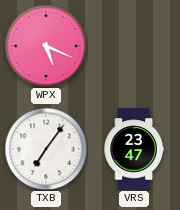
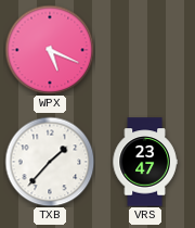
TXB: 7:06 -> 1:37 (50, 162)
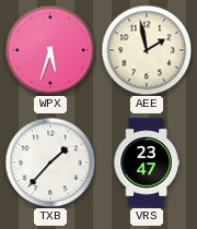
WPX: 5:19 -> 5:33 (50, 50)
AEE: none -> 1:58 (147, 50)
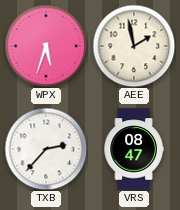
TXB: 1:37 -> 2:37 (46, 149)
VRS: 23:47 -> 08:47 (134, 149)
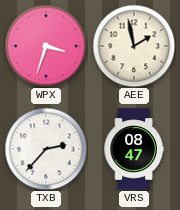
WPX: 5:33 -> 3:33 (46, 46)
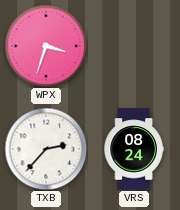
AEE: 1:58 -> none (134, 46)
VRS: 08:47 -> 08:24 (134, 149)
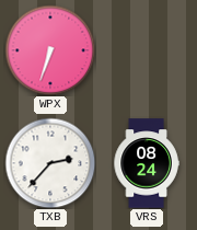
WPX: 3:33 -> 6:33 (50, 50)
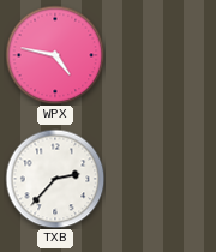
WPX: 6:33 -> 4:47 (55, 55)
VRS: 08:24 -> none (147, 163)
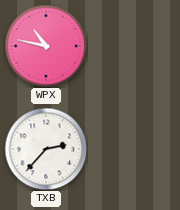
WPX: 4:47 -> 10:47 (46, 46)
